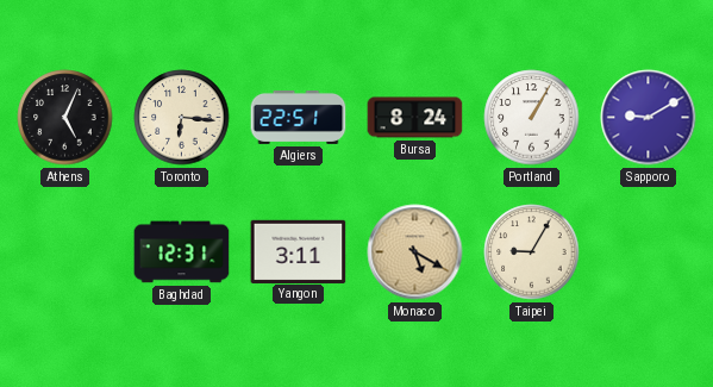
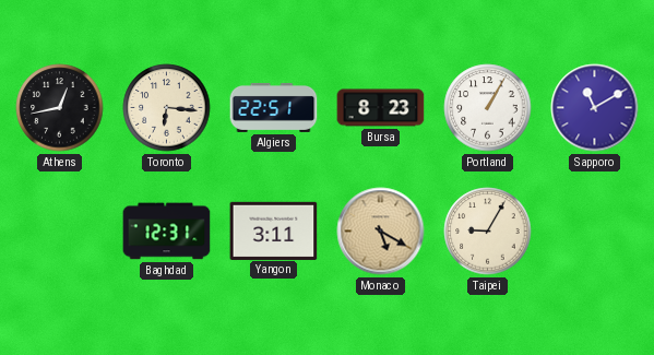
Athens: 5:04 -> 12:43 (60, 108)
Bursa: 8:24 -> 8:23 (381, 108)
Sapporo: 9:10 -> 11:10 (595, 108)
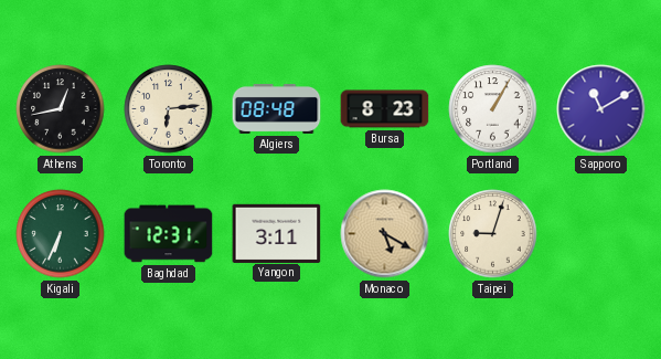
Toronto: 6:16 -> 6:14 (169, 109)
Algiers: 22:51 -> 08:48 (277, 108)
Kigali: none -> 6:34 (61, 234)
Taipei: 9:05 -> 9:03 (493, 234)
